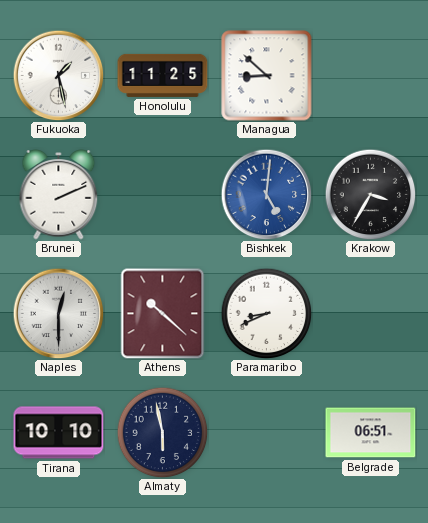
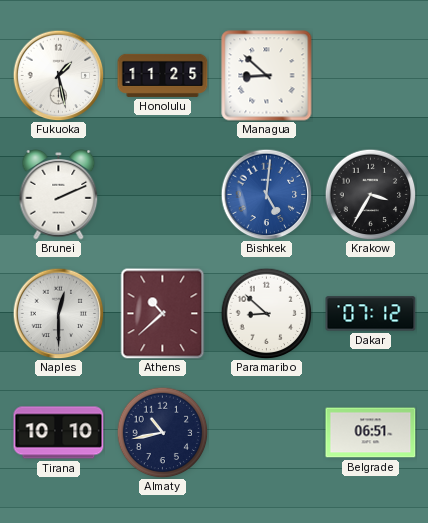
Athens: 10:22 -> 10:38 (163, 314)
Paramaribo: 8:41 -> 8:52 (266, 313)
Dakar: none -> 07:12 (371, 314)
Almaty: 5:58 -> 10:43 (162, 432)
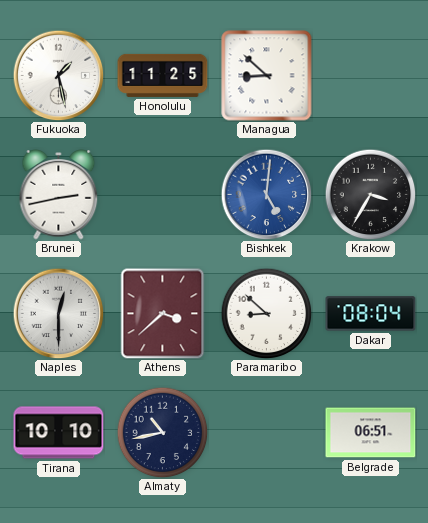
Brunei: 2:11 -> 2:43 (59, 195)
Athens: 10:38 -> 3:38 (163, 314)
Dakar: 07:12 -> 08:04 (371, 314)
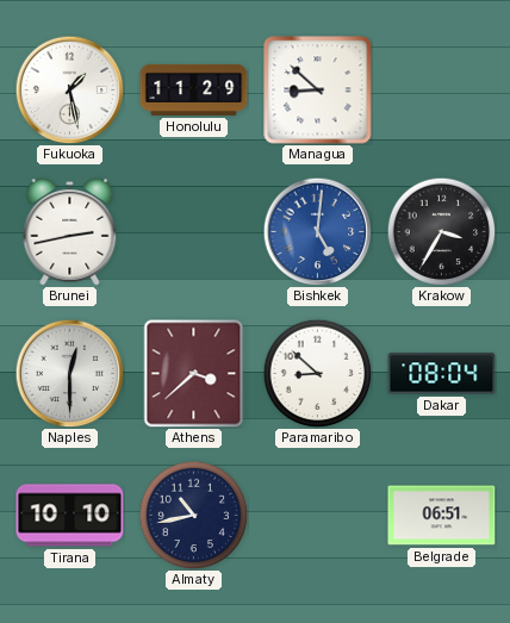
Honolulu: 11:25 -> 11:29 (194, 89)
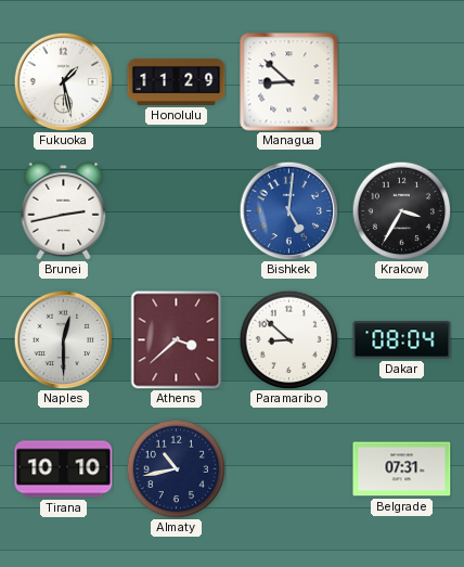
Belgrade: 06:51 -> 07:31 (402, 469)
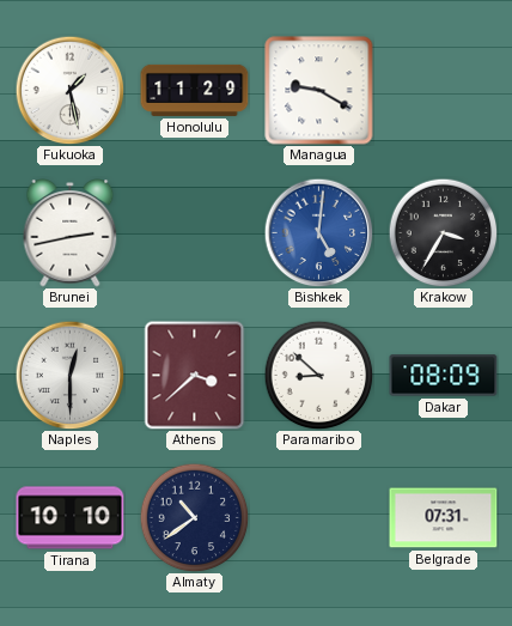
Managua: 8:52 -> 9:20 (319, 91)
Dakar: 08:04 -> 08:09 (444, 376)
Almaty: 10:43 -> 10:39 (194, 517)
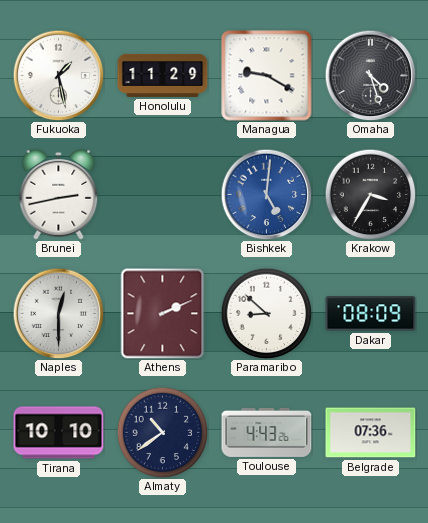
Omaha: none -> 4:27 (370, 75)
Athens: 3:38 -> 2:11 (163, 314)
Toulouse: none -> 4:43 (267, 432)
Belgrade: 07:31 -> 07:36 (371, 433)
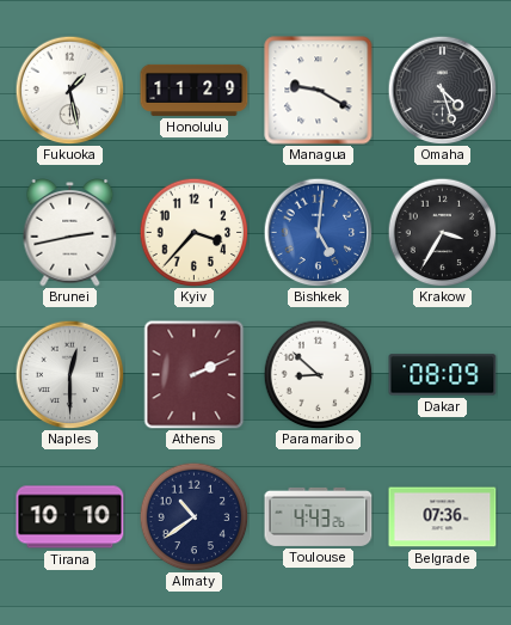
Kyiv: none -> 3:37 (193, 232)
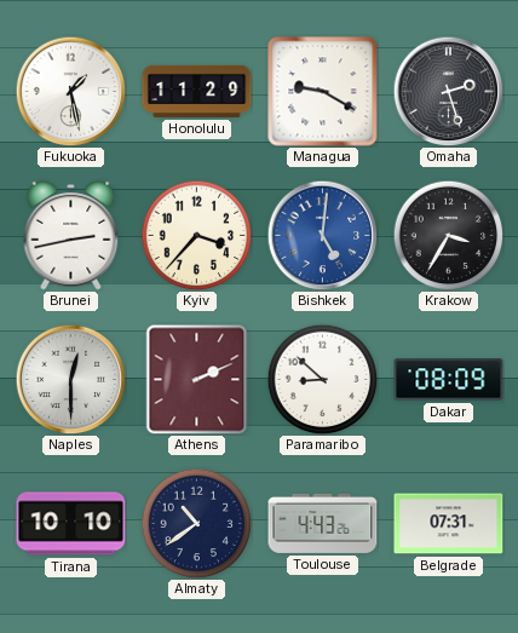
Omaha: 4:27 -> 2:27 (448, 91)
Belgrade: 07:36 -> 07:31 (449, 524)
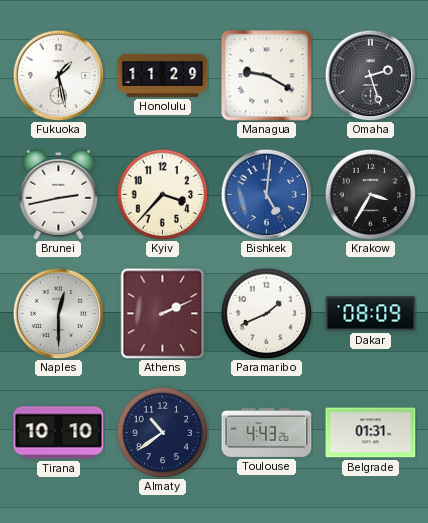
Paramaribo: 8:52 -> 1:41 (266, 313)
Belgrade: 07:31 -> 01:31 (371, 433)
